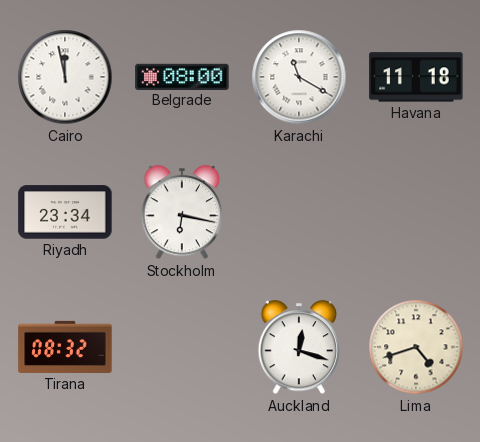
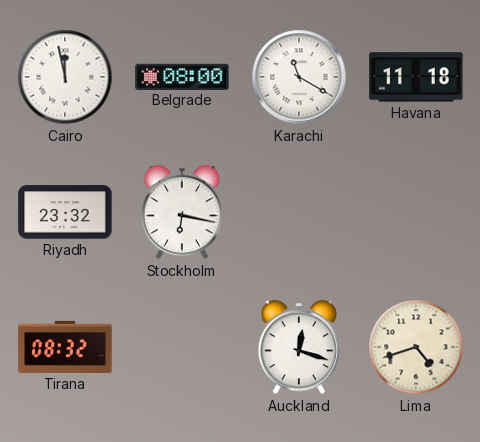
Riyadh: 23:34 -> 23:32 (65, 212)
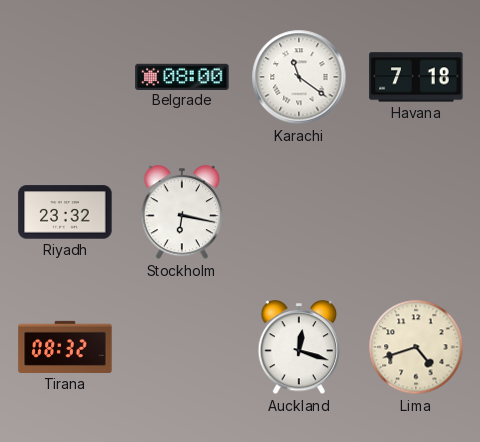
Cairo: 11:58 -> none (65, 77)
Karachi: 11:20 -> 11:21 (299, 77)
Havana: 11:18 -> 7:18 (416, 77)
